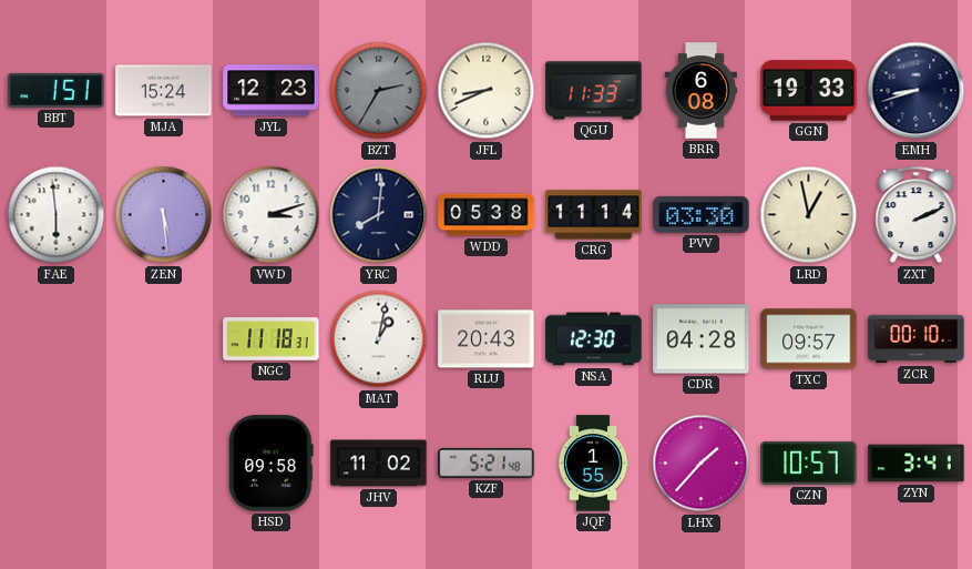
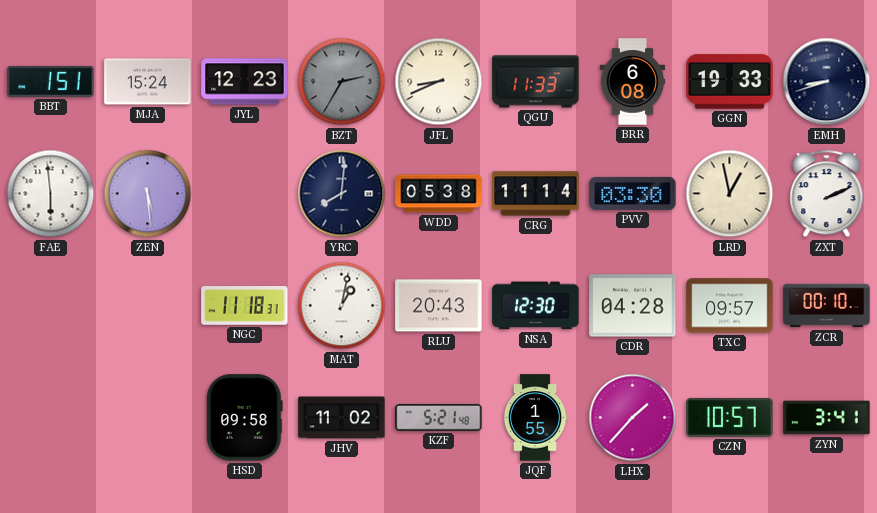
VWD: 3:12 -> none (272, 215)
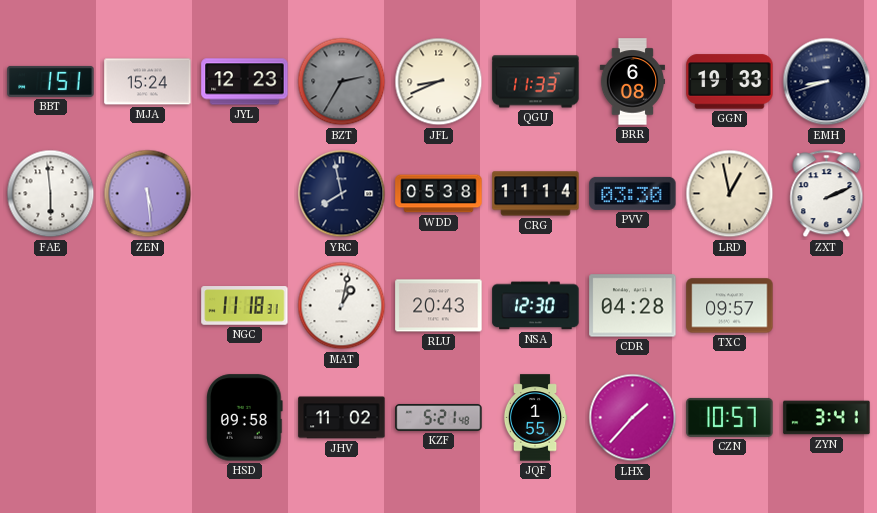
YRC: 8:01 -> 7:58 (342, 194)
ZCR: 00:10 -> none (827, 306)
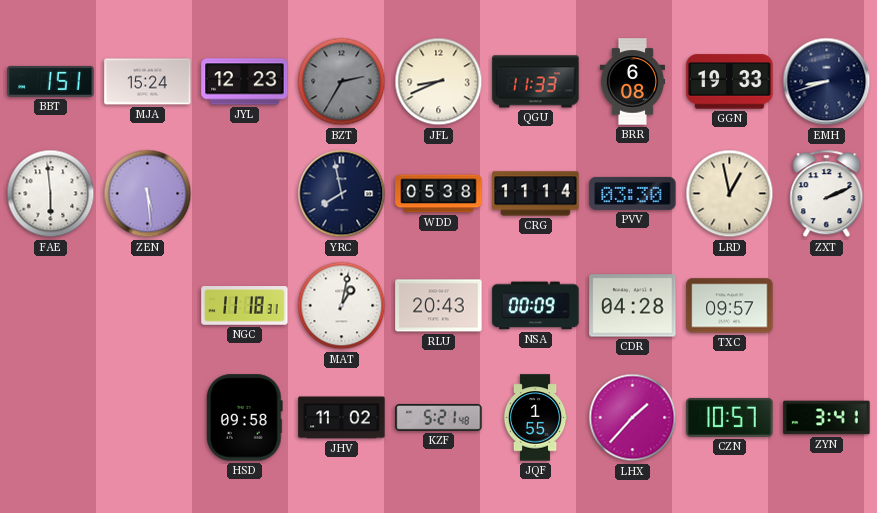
NSA: 12:30 -> 00:09 (536, 306)
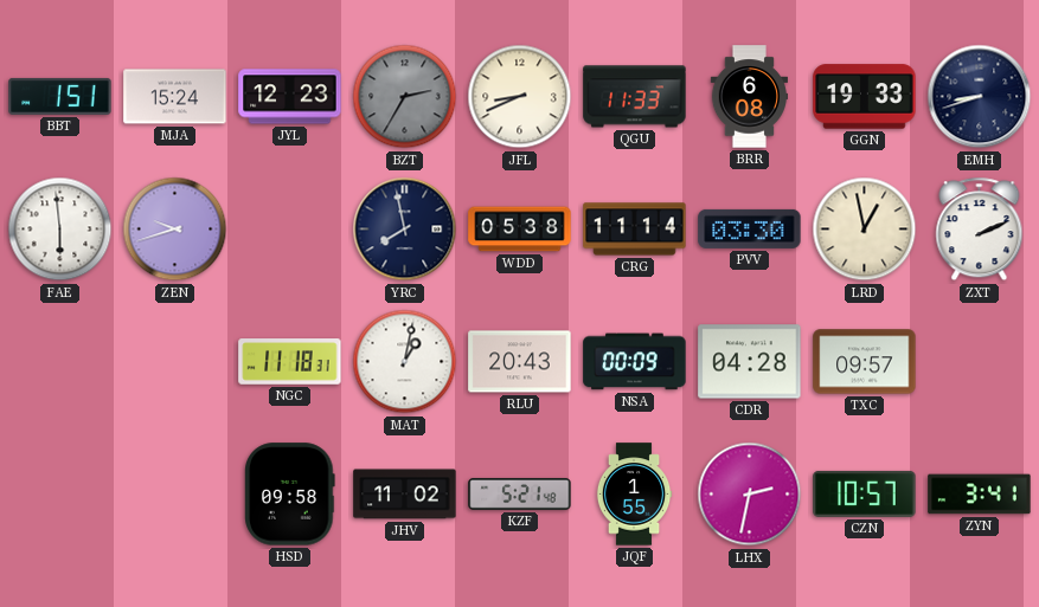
ZEN: 5:29 -> 9:42 (175, 230)
LHX: 1:37 -> 2:32 (750, 495)
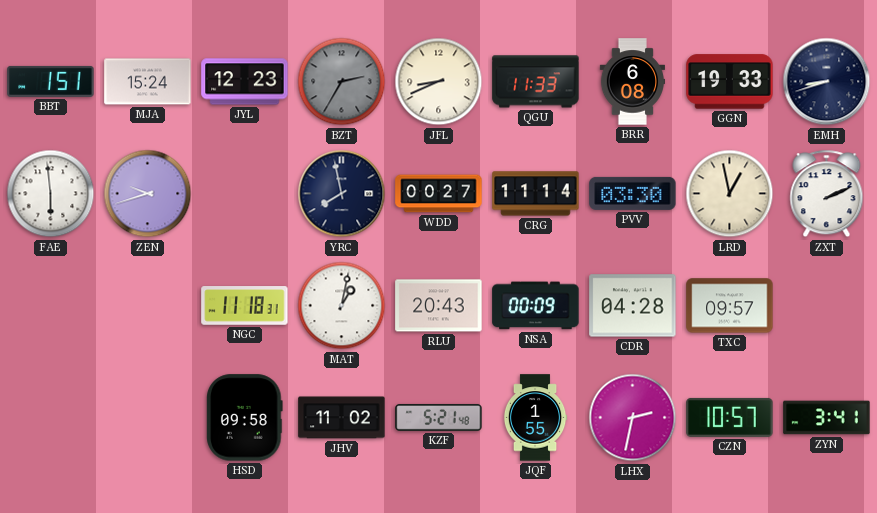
WDD: 05:38 -> 00:27 (439, 194)
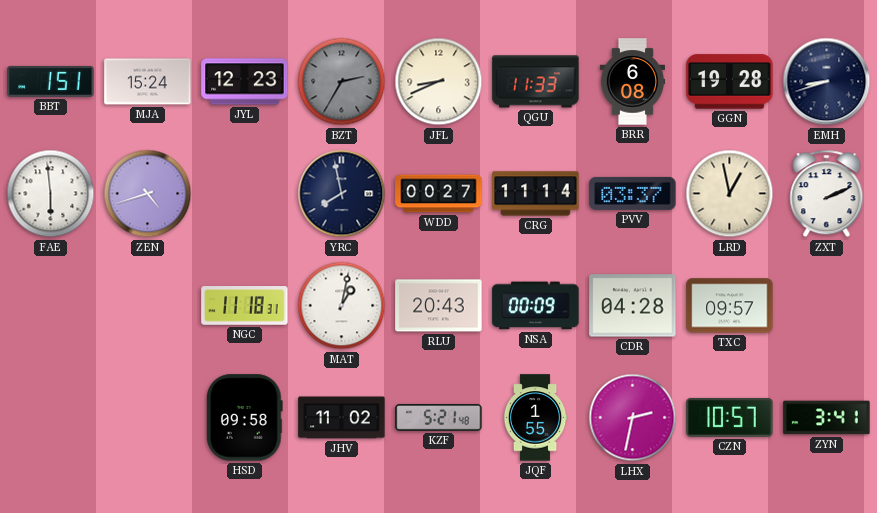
GGN: 19:33 -> 19:28 (730, 82)
ZEN: 9:42 -> 4:42 (148, 194)
PVV: 03:30 -> 03:37 (633, 193)
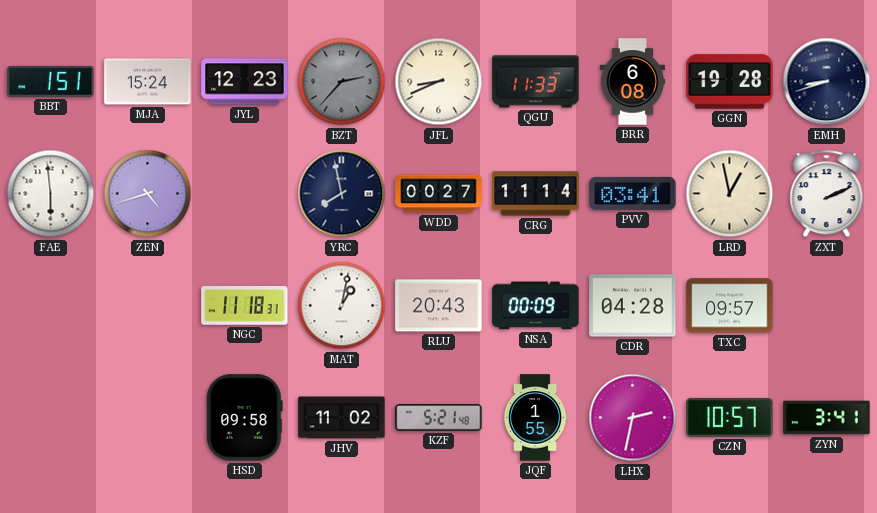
BZT: 2:35 -> 2:37 (342, 82)
PVV: 03:37 -> 03:41 (633, 193)
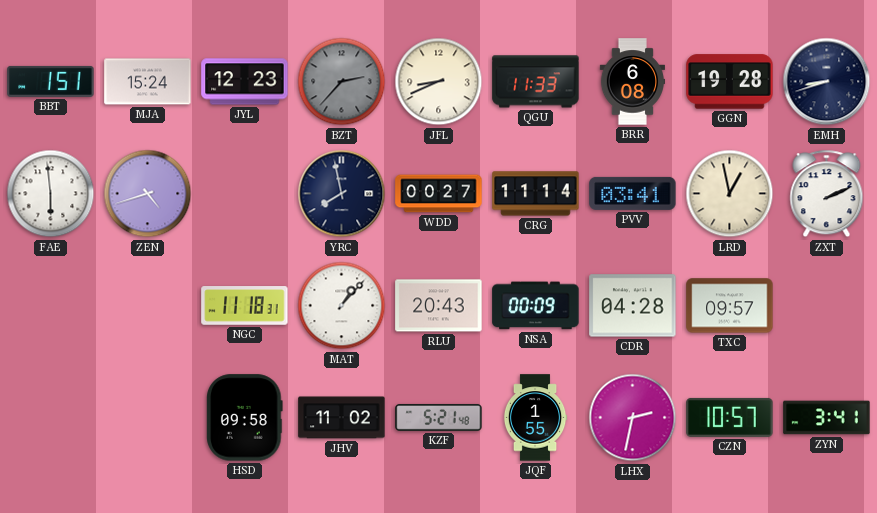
MAT: 1:02 -> 1:07 (342, 306)
